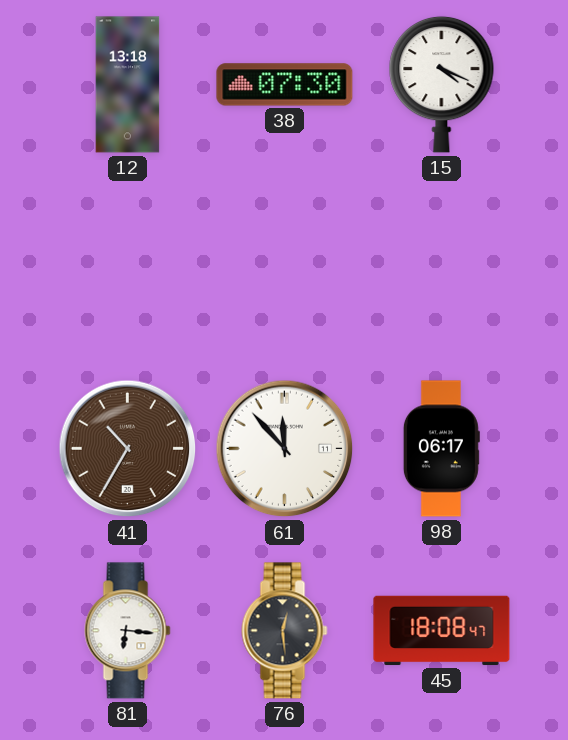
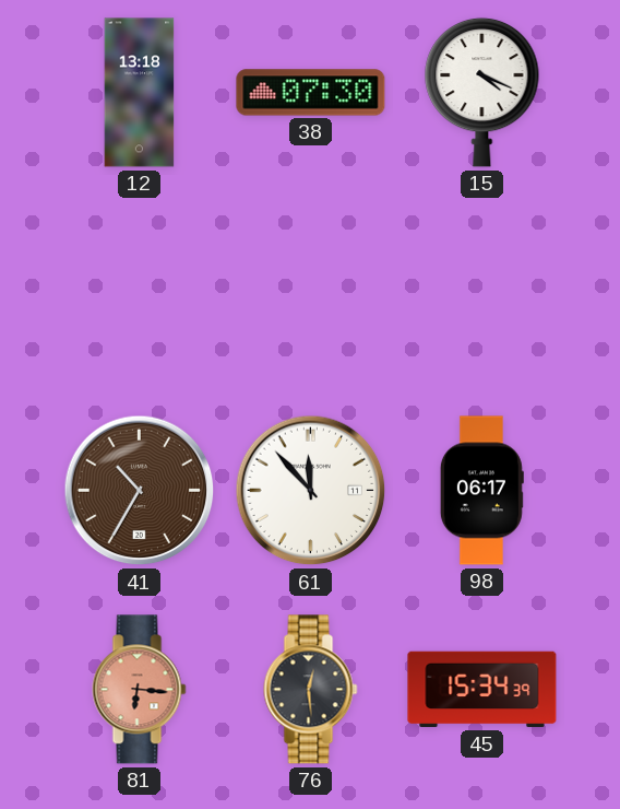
81 dial: white -> salmon (140, 690)
45: 18:08 -> 15:34 (482, 690)
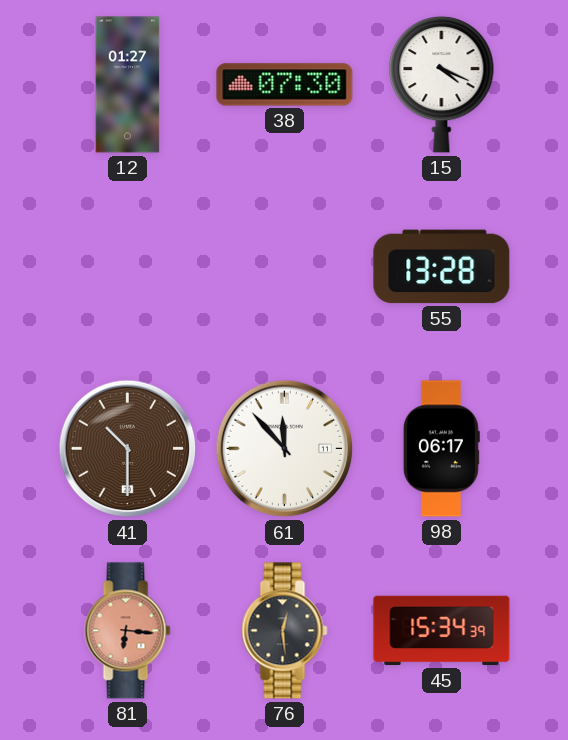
12: 13:18 -> 01:27 (128, 85)
55: none -> 13:28 (442, 267)
41: 10:35 -> 10:30 (128, 449)
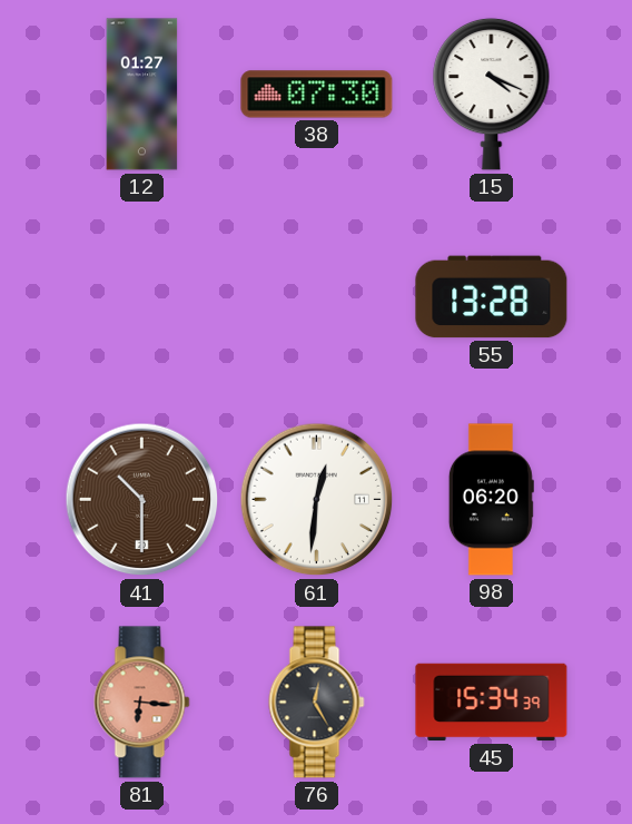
61: 11:53 -> 12:31 (317, 500)
98: 06:17 -> 06:20 (491, 500)
76: 12:29 -> 12:25 (317, 703)
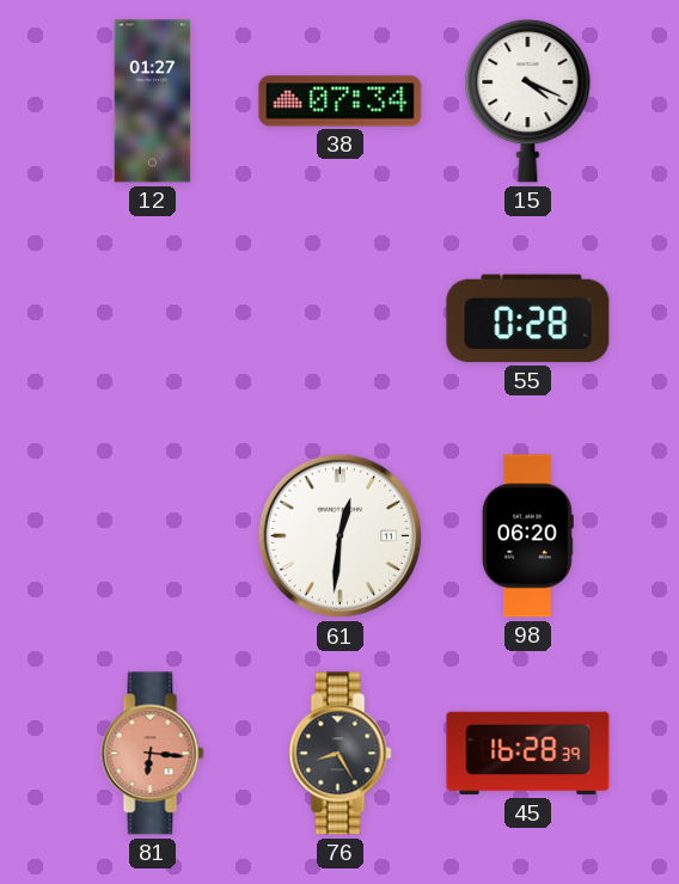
38: 07:30 -> 07:34 (341, 102)
55: 13:28 -> 0:28 (528, 319)
41: 10:30 -> none (142, 500)
76: 12:25 -> 8:25 (341, 754)
45: 15:34 -> 16:28 (528, 754)
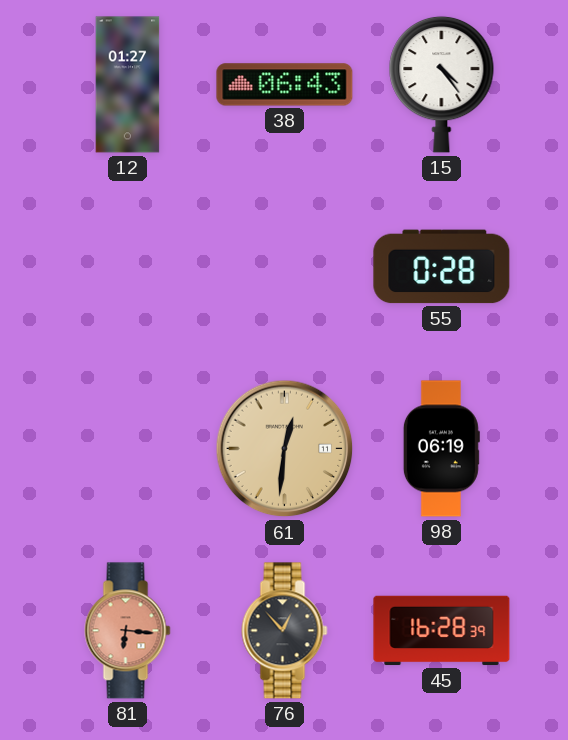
38: 07:34 -> 06:43 (285, 85)
15: 4:19 -> 4:24 (442, 84)
61 dial: white -> champagne (285, 449)
98: 06:20 -> 06:19 (441, 449)
76: 8:25 -> 12:53 (285, 631)
